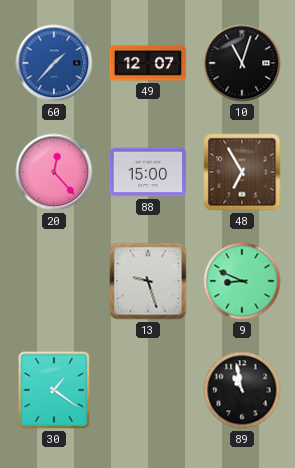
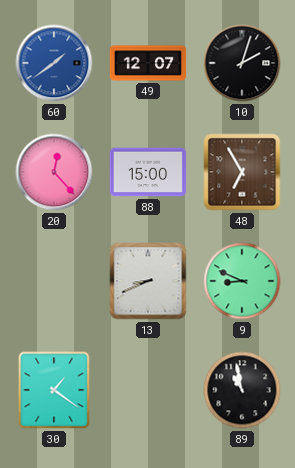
60: 1:37 -> 1:39 (54, 63)
10: 11:03 -> 2:03 (242, 63)
13: 9:27 -> 8:41 (148, 281)
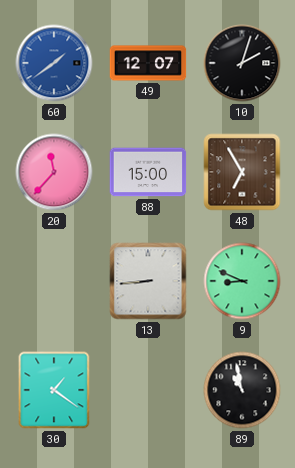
20: 12:23 -> 11:37 (54, 172)
13: 8:41 -> 8:44 (148, 281)
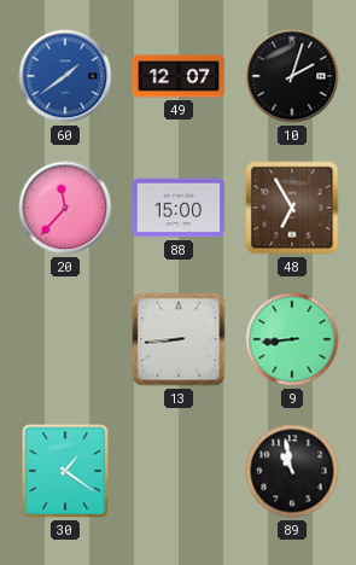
9: 8:49 -> 8:44 (292, 339)
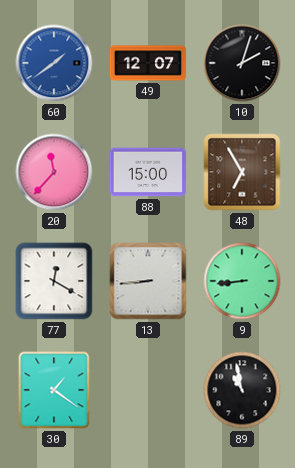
77: none -> 12:20 (54, 281)
